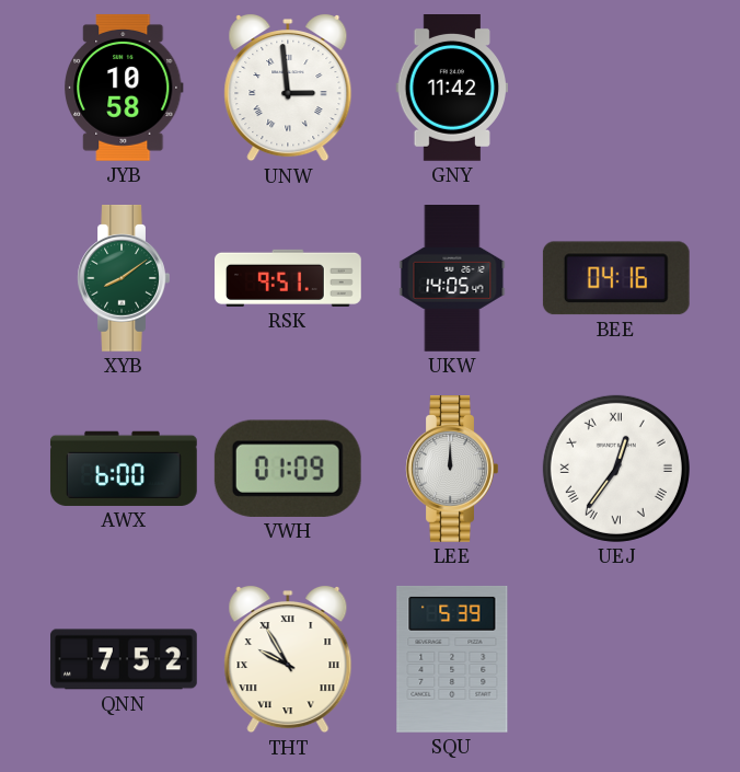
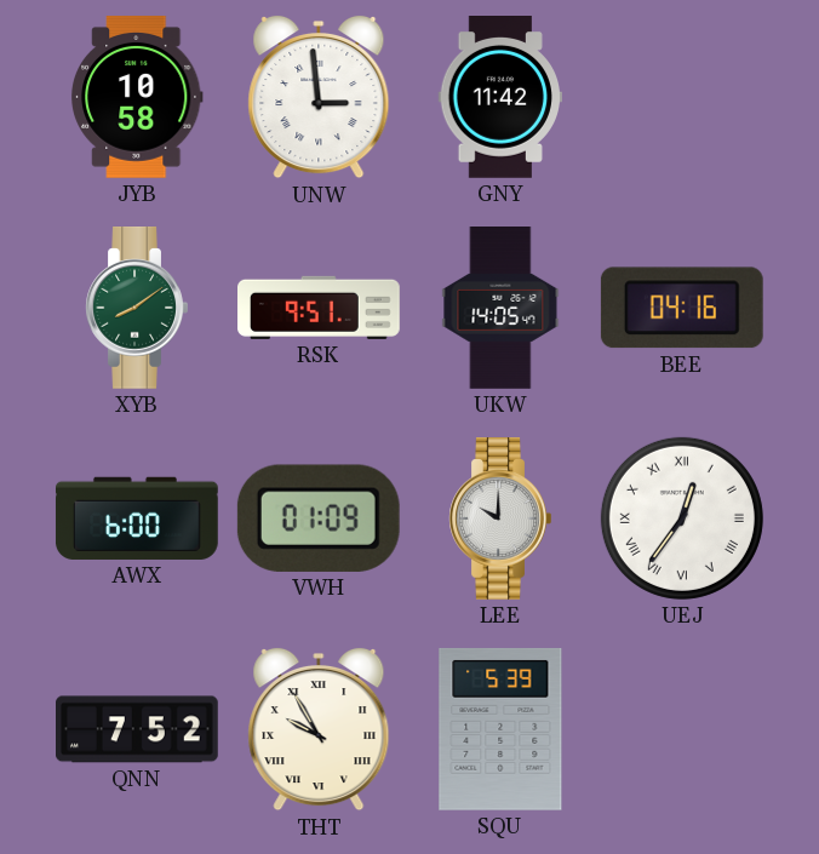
LEE: 12:00 -> 10:00 (500, 520)
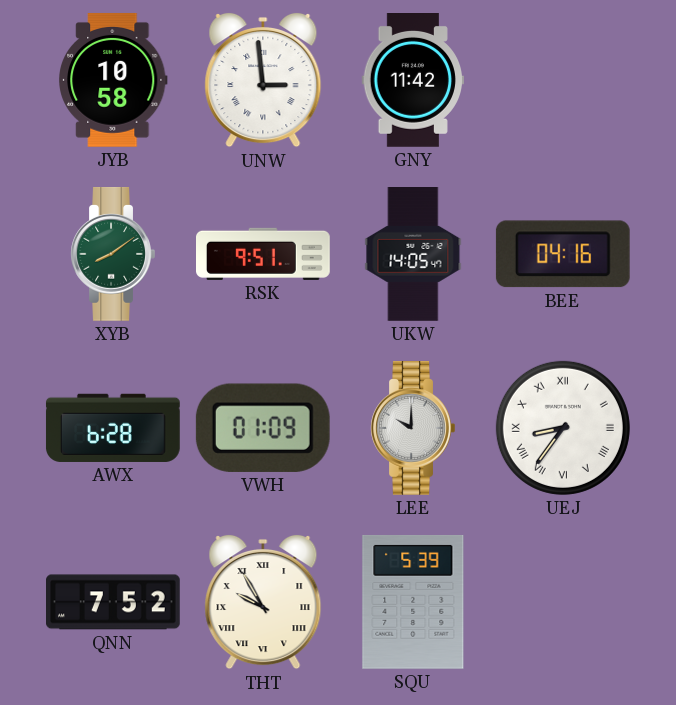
AWX: 6:00 -> 6:28 (113, 428)
UEJ: 12:36 -> 8:36 (563, 428)
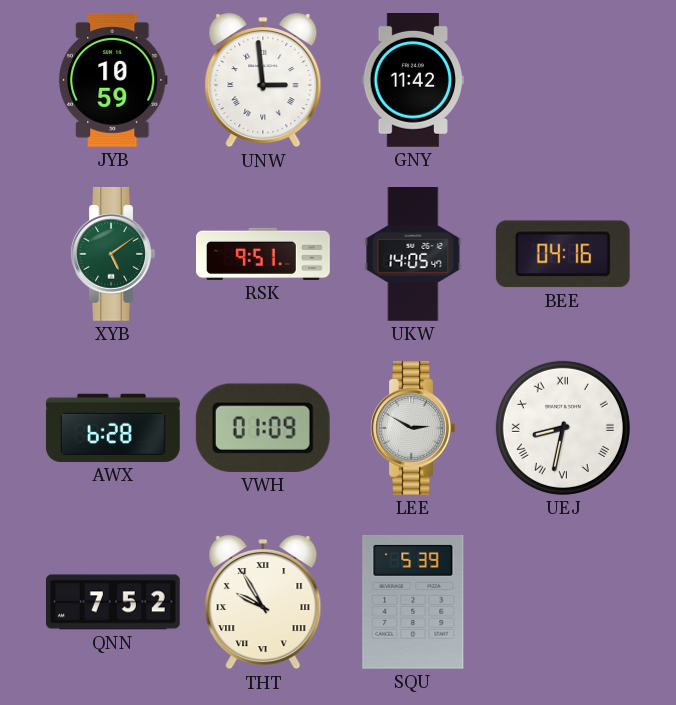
JYB: 10:58 -> 10:59 (114, 80)
XYB: 8:09 -> 5:09 (113, 255)
LEE: 10:00 -> 2:50 (413, 429)
UEJ: 8:36 -> 8:32 (563, 428)
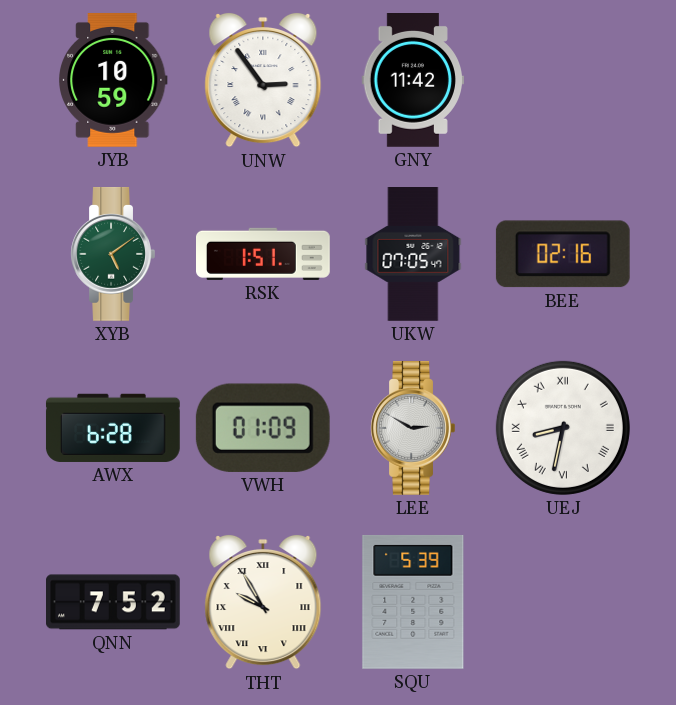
UNW: 2:59 -> 2:54 (263, 80)
RSK: 9:51 -> 1:51 (264, 254)
UKW: 14:05 -> 07:05 (413, 255)
BEE: 04:16 -> 02:16 (563, 254)
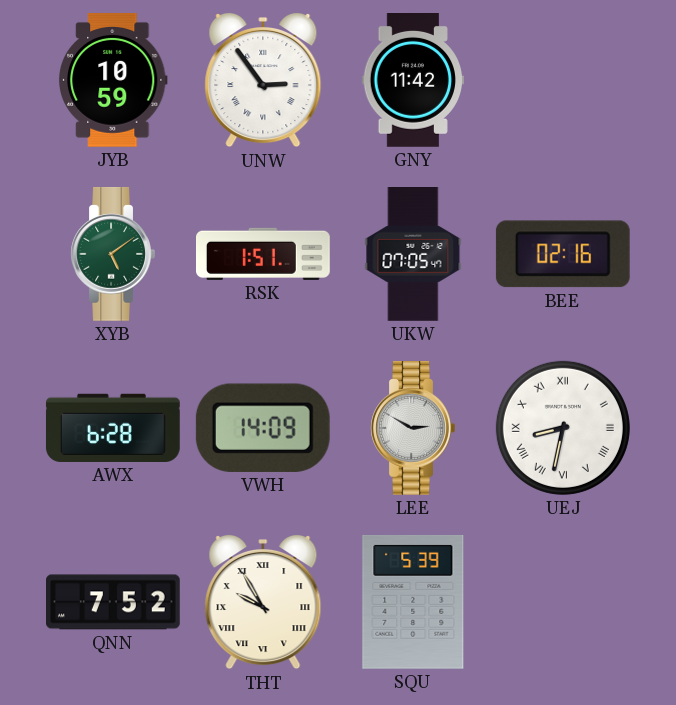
VWH: 01:09 -> 14:09 (263, 428)
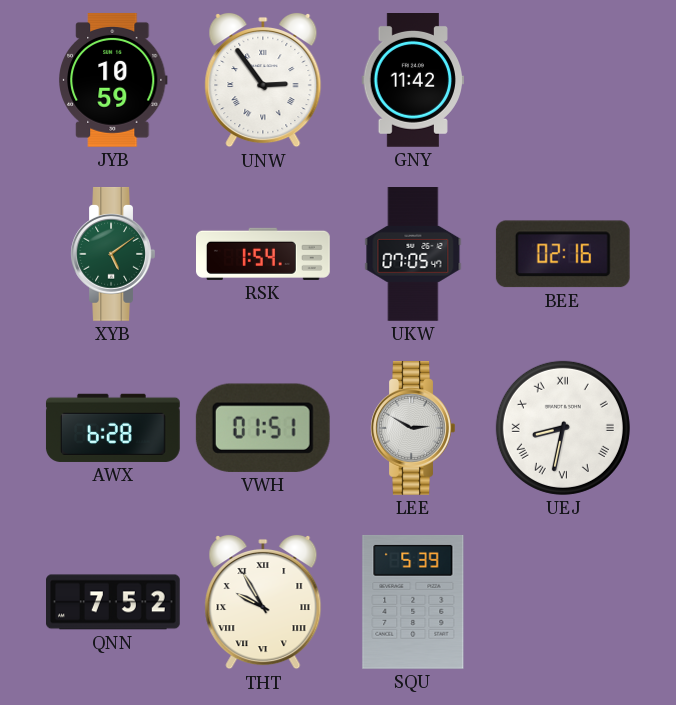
RSK: 1:51 -> 1:54 (264, 254)
VWH: 14:09 -> 01:51 (263, 428)
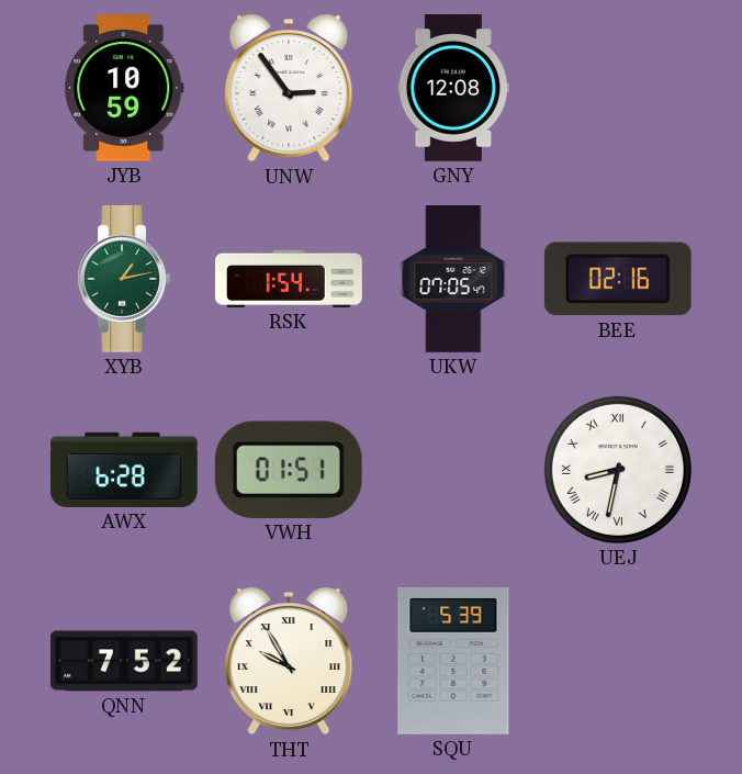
GNY: 11:42 -> 12:08 (452, 89)
XYB: 5:09 -> 1:13 (124, 280)
LEE: 2:50 -> none (413, 429)
